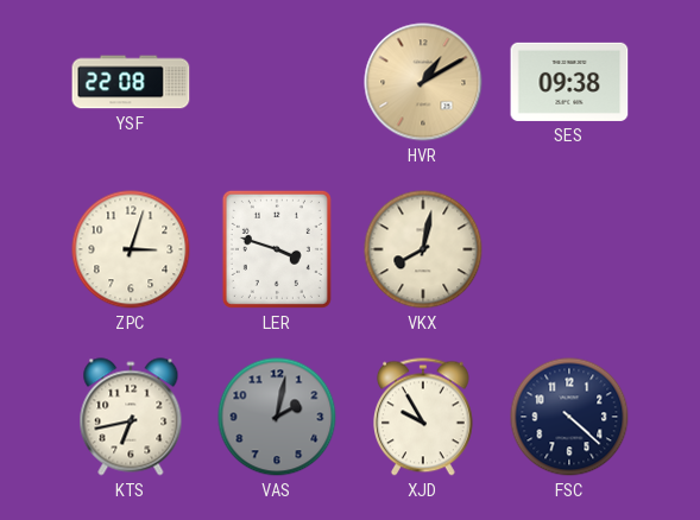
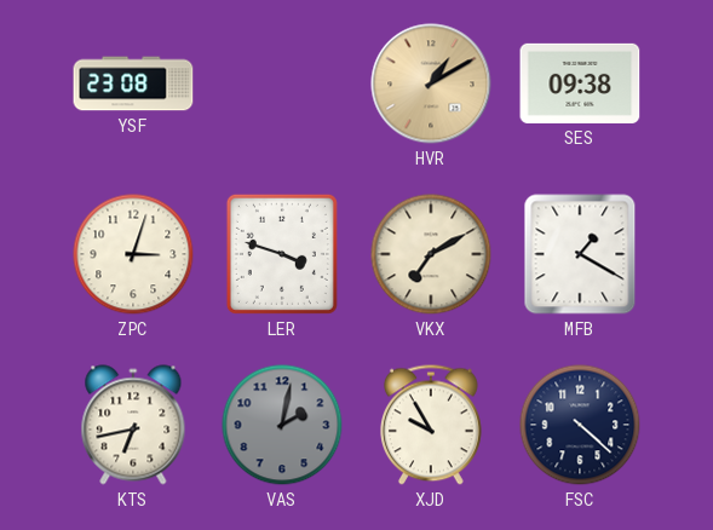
YSF: 22:08 -> 23:08 (133, 83)
VKX: 8:02 -> 7:10 (431, 254)
MFB: none -> 1:20 (580, 254)
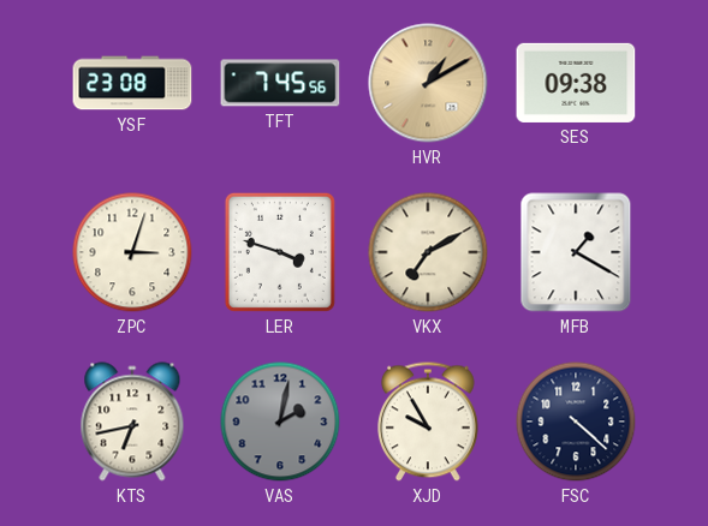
TFT: none -> 7:45 (280, 83)
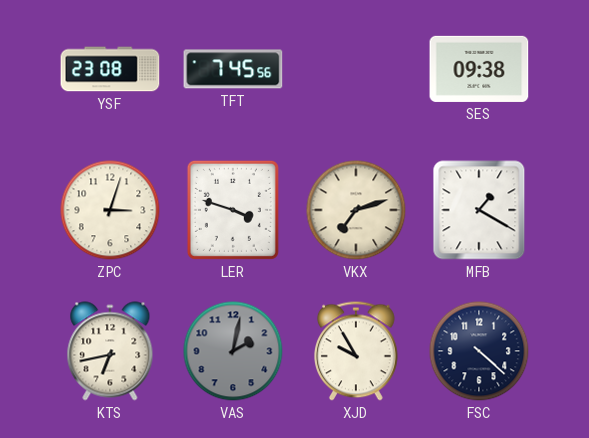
HVR: 1:10 -> none (428, 83)
VKX: 7:10 -> 7:12 (356, 210)
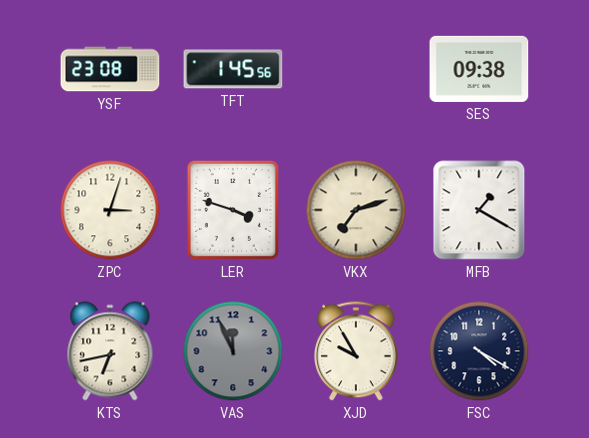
TFT: 7:45 -> 1:45 (233, 69)
VAS: 2:02 -> 11:56 (233, 351)
FSC: 4:22 -> 4:20 (479, 351)
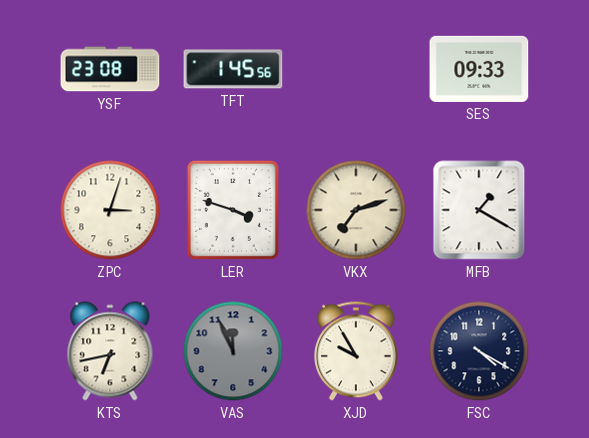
SES: 09:38 -> 09:33 (479, 69)
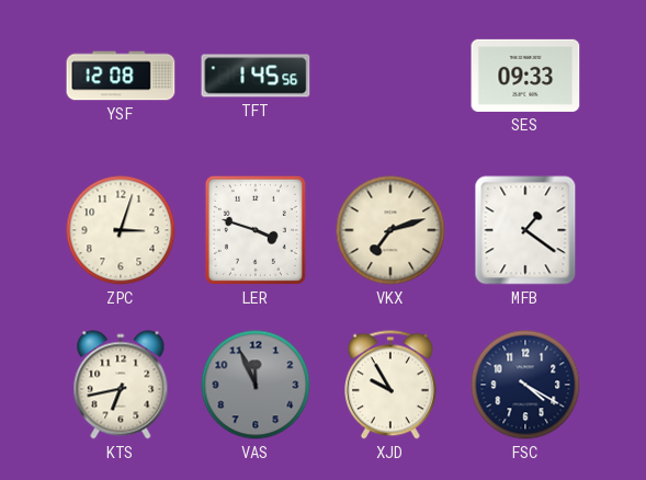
YSF: 23:08 -> 12:08 (121, 76)
MFB: 1:20 -> 1:21 (525, 230)
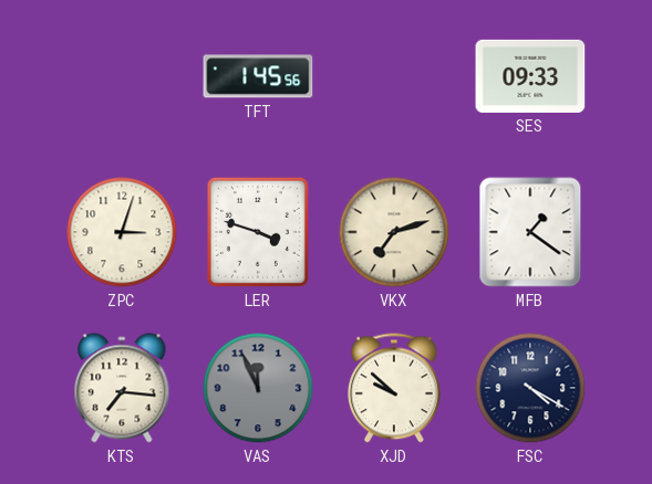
YSF: 12:08 -> none (121, 76)
KTS: 6:43 -> 7:16 (122, 388)
XJD: 9:55 -> 9:52 (395, 388)
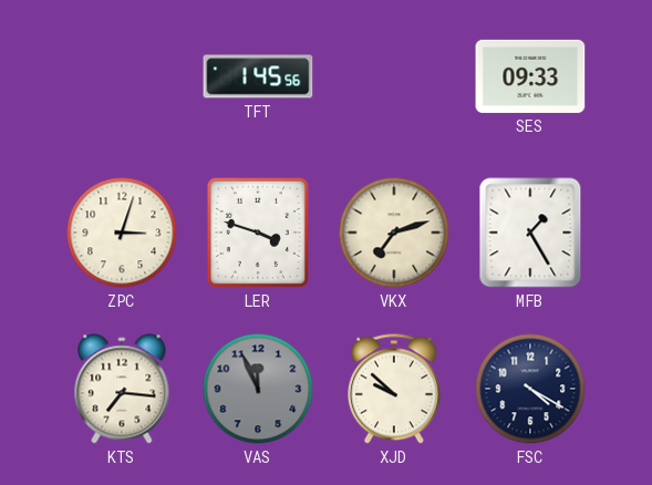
MFB: 1:21 -> 1:25 (530, 233)
